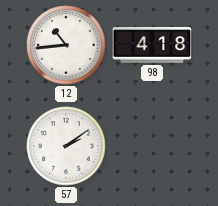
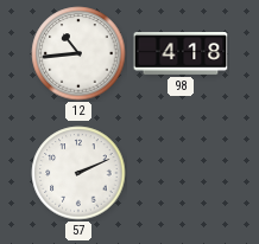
57: 2:09 -> 2:11 (78, 173)
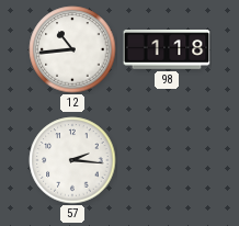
98: 4:18 -> 1:18 (167, 49)
57: 2:11 -> 2:16 (72, 160)
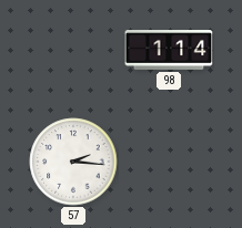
12: 10:44 -> none (72, 49)
98: 1:18 -> 1:14 (169, 50)
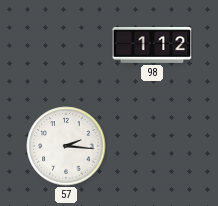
98: 1:14 -> 1:12 (152, 45)
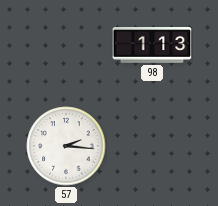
98: 1:12 -> 1:13 (152, 45)
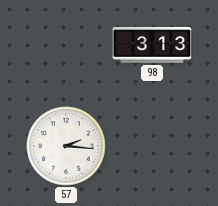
98: 1:13 -> 3:13 (152, 45)
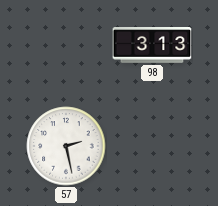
57: 2:16 -> 2:28 (66, 146)
